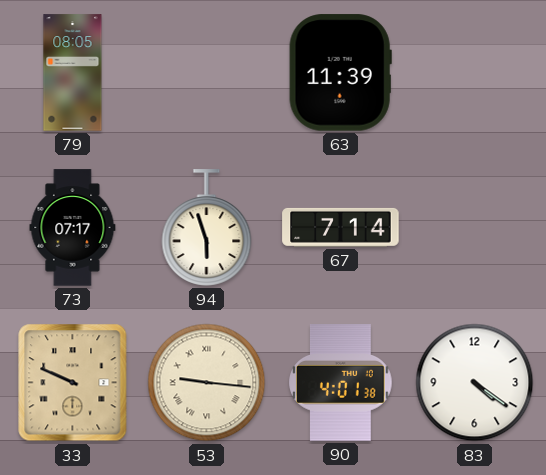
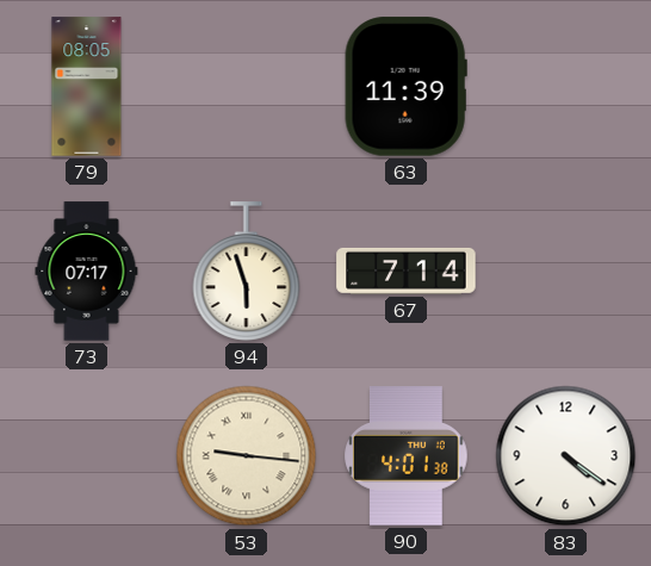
33: 9:49 -> none (73, 383)
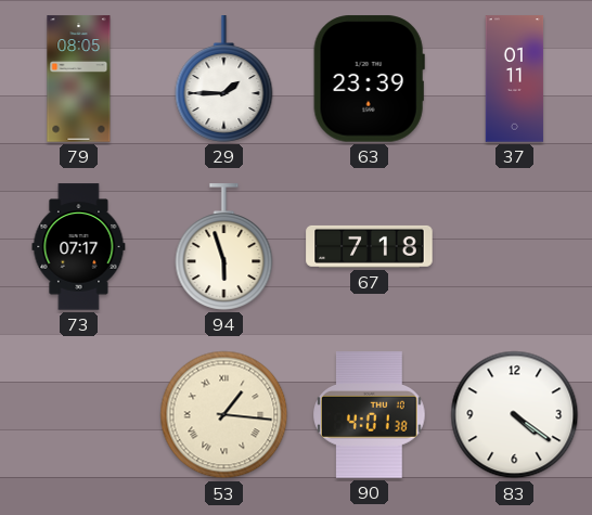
29: none -> 1:45 (224, 79)
63: 11:39 -> 23:39 (369, 79)
37: none -> 01:11 (515, 79)
67: 7:14 -> 7:18 (370, 246)
53: 9:16 -> 1:16 (224, 415)
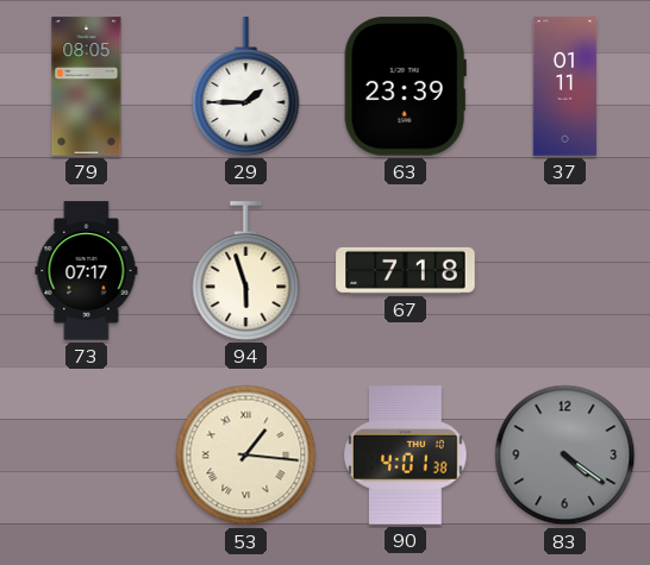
83 dial: white -> grey (565, 456)
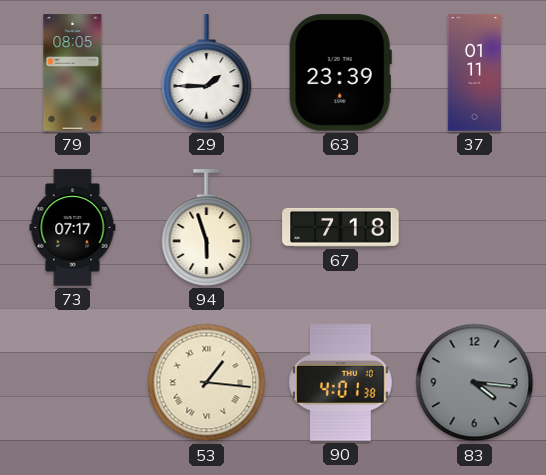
83: 4:21 -> 4:16 (475, 383)
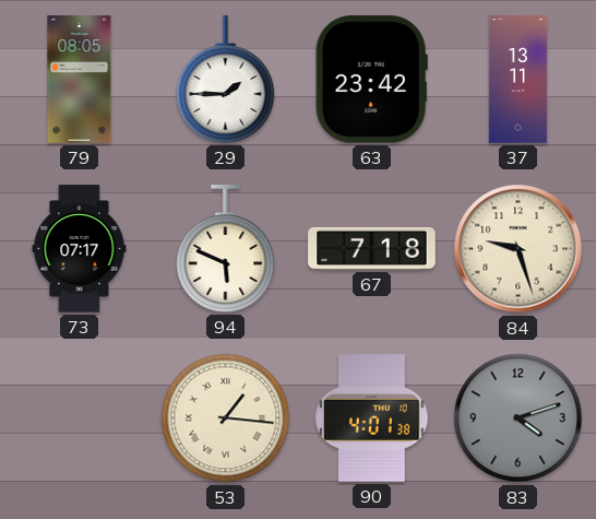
63: 23:39 -> 23:42 (371, 80)
37: 01:11 -> 13:11 (518, 80)
94: 5:57 -> 5:49 (226, 249)
84: none -> 9:27 (518, 249)
83: 4:16 -> 4:12 (518, 418)
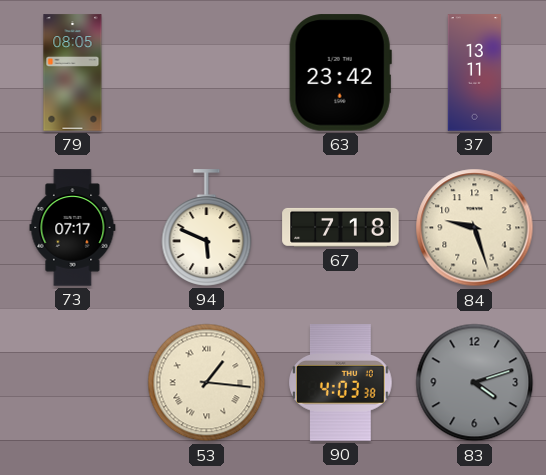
29: 1:45 -> none (226, 80)
90: 4:01 -> 4:03 (341, 383)
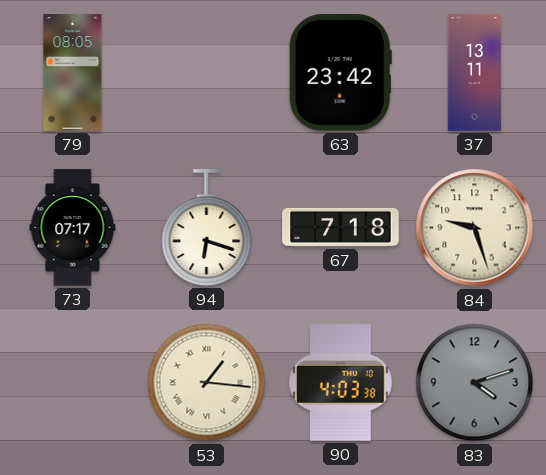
94: 5:49 -> 6:18 (207, 228)
